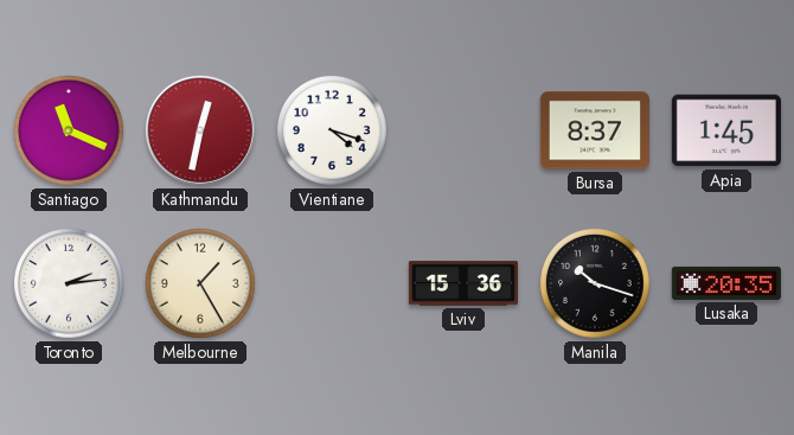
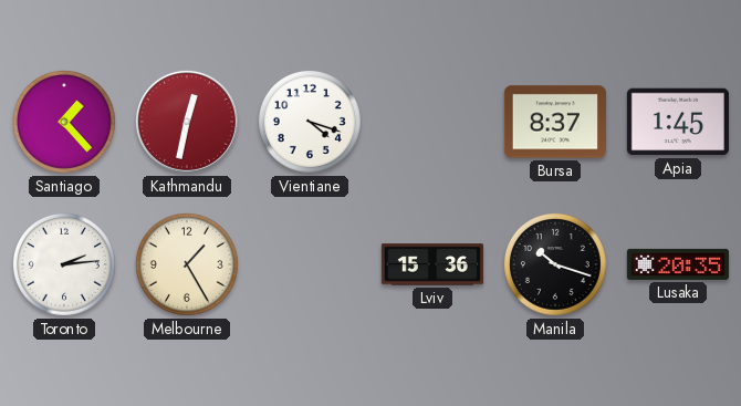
Santiago: 11:19 -> 1:23 (64, 122)
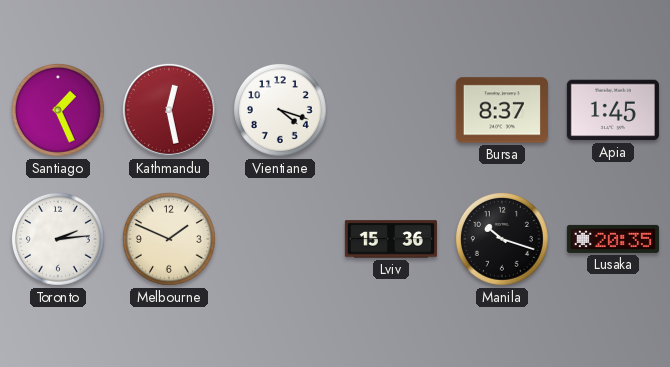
Santiago: 1:23 -> 1:26 (58, 110)
Kathmandu: 12:32 -> 12:28 (169, 110)
Melbourne: 1:25 -> 1:49 (169, 239)
